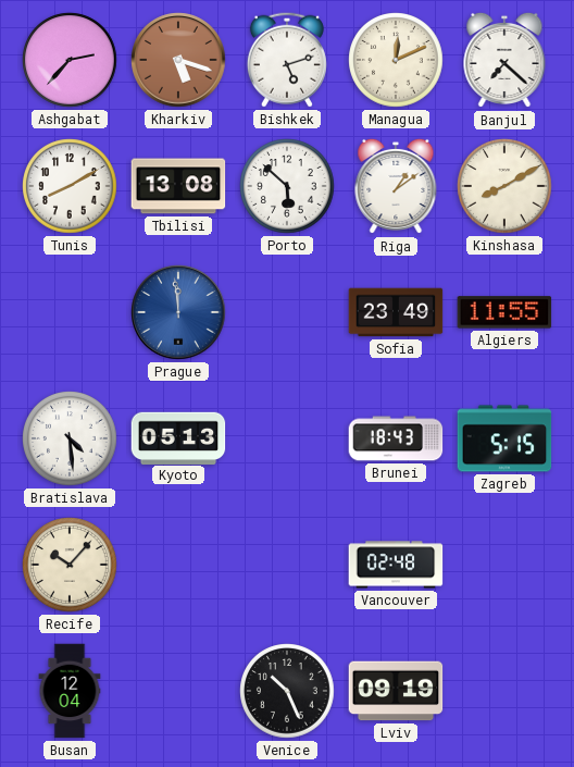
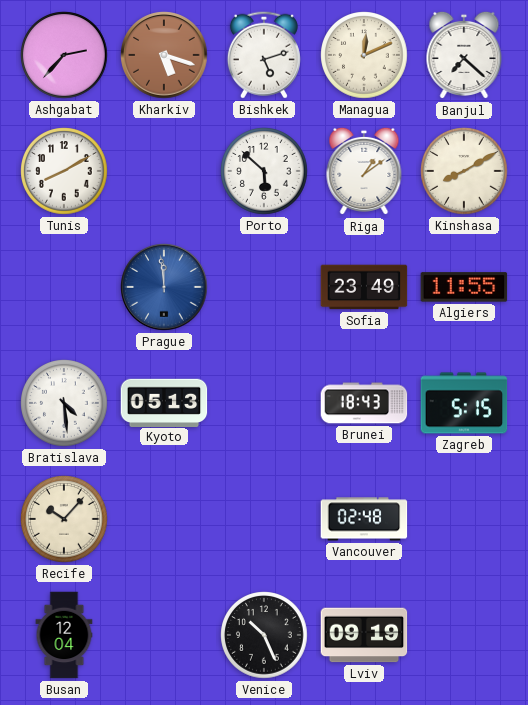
Tbilisi: 13:08 -> none (178, 186)
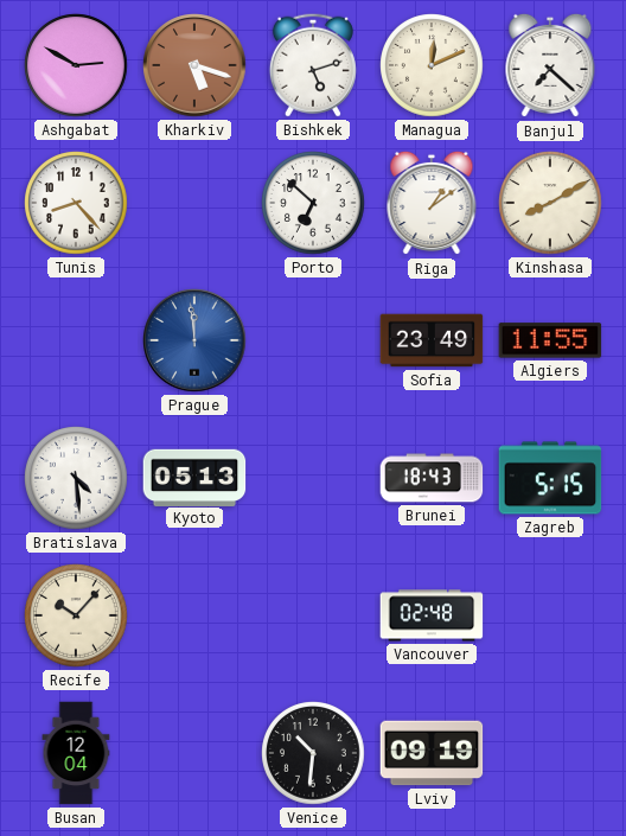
Ashgabat: 2:37 -> 2:50 (76, 65)
Tunis: 8:10 -> 8:23 (76, 203)
Porto: 5:52 -> 6:52 (313, 203)
Venice: 10:26 -> 10:31 (313, 753)
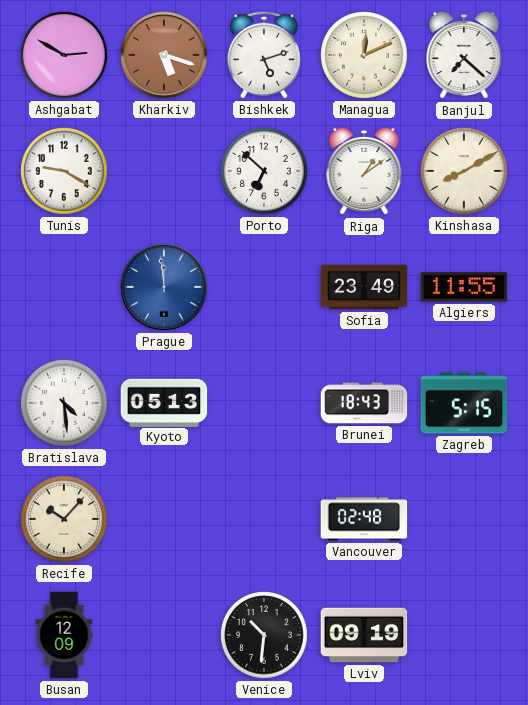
Tunis: 8:23 -> 9:20 (64, 171)
Busan: 12:04 -> 12:09 (64, 635)
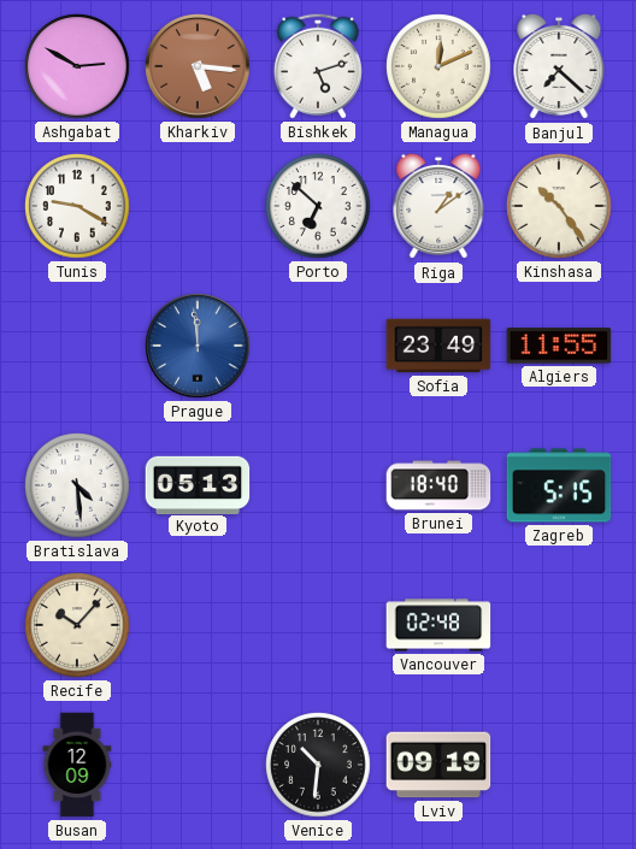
Kharkiv: 5:18 -> 5:16 (198, 66)
Kinshasa: 8:10 -> 10:24 (559, 206)
Brunei: 18:43 -> 18:40 (438, 485)
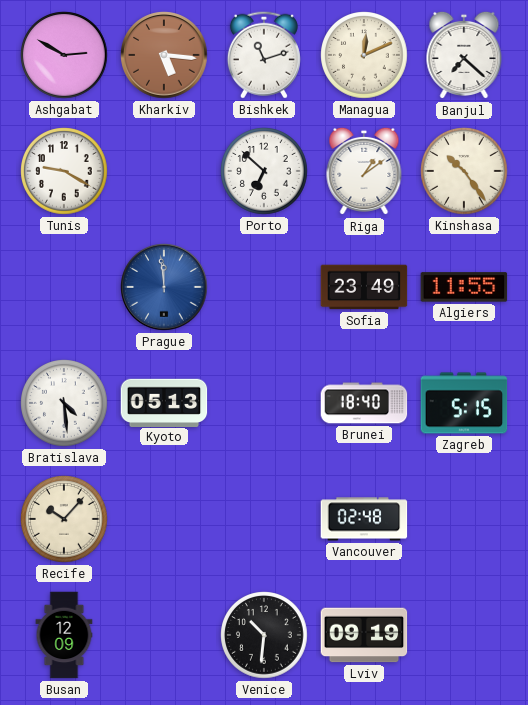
Bishkek: 5:12 -> 11:12 (264, 55)
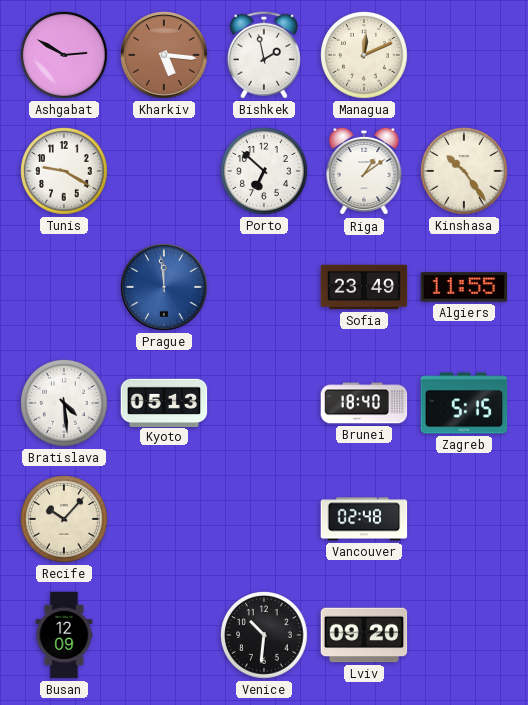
Bishkek: 11:12 -> 1:58 (264, 55)
Banjul: 7:22 -> none (464, 55)
Lviv: 09:19 -> 09:20 (364, 635)
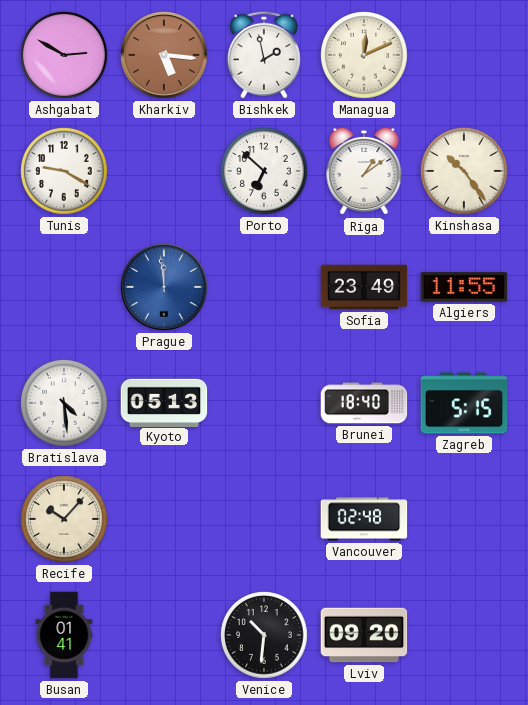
Busan: 12:09 -> 01:41 (64, 635)
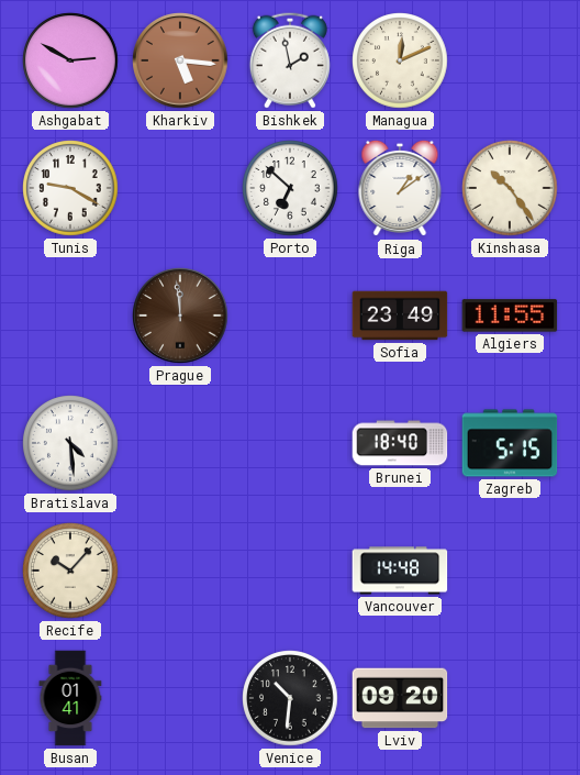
Prague dial: blue -> brown (180, 315)
Kyoto: 05:13 -> none (164, 402)
Vancouver: 02:48 -> 14:48 (400, 571)
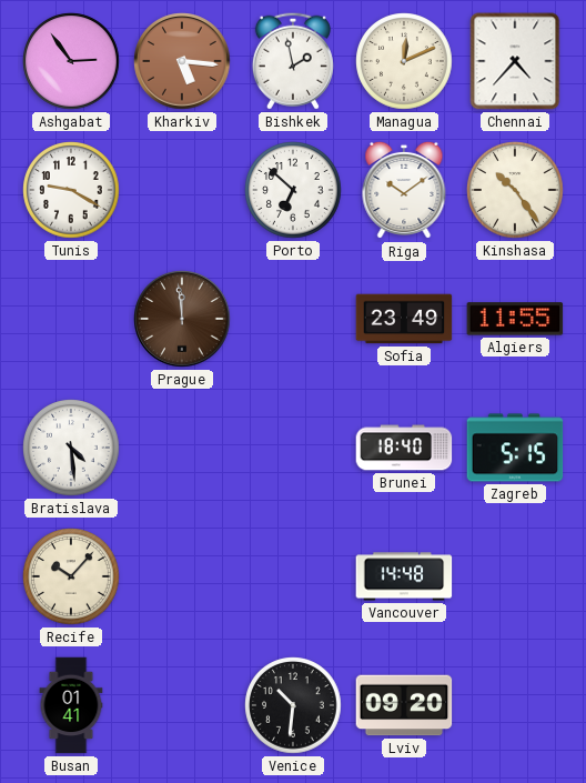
Ashgabat: 2:50 -> 2:54 (71, 61)
Chennai: none -> 4:37 (515, 61)
Riga: 1:09 -> 10:09 (404, 190)
